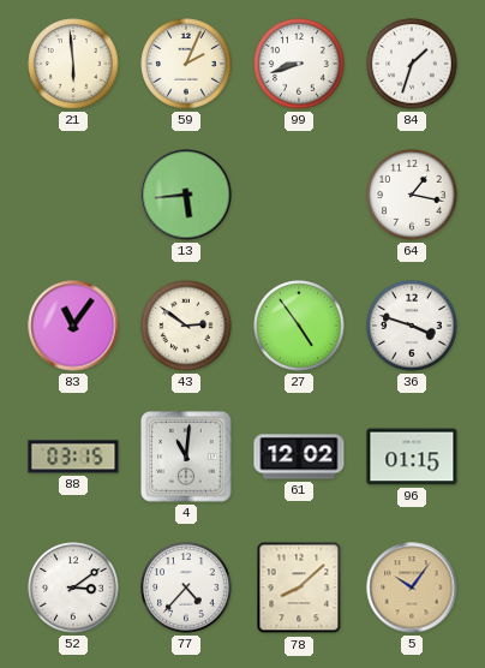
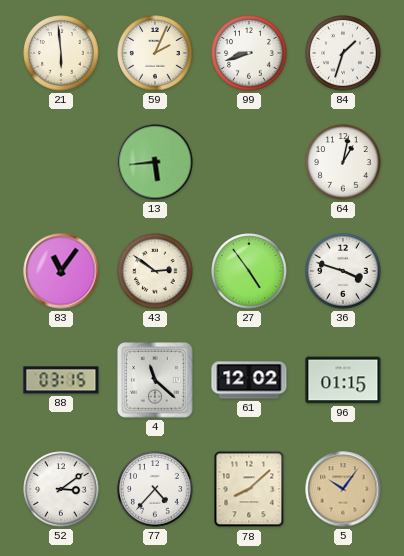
64: 1:17 -> 1:02 (343, 162)
4: 11:01 -> 11:22 (155, 380)
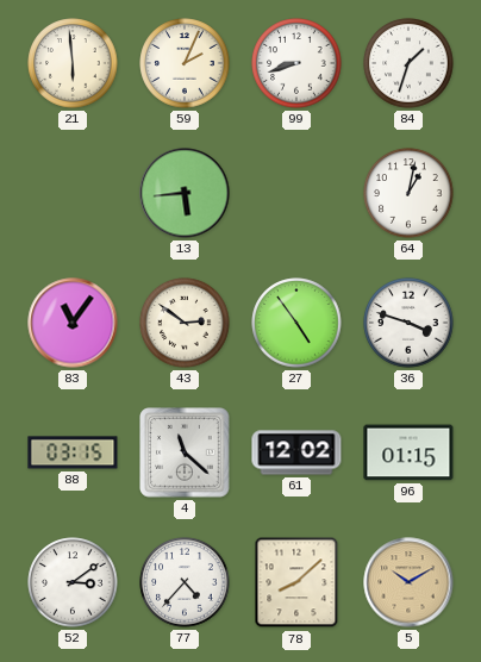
5: 10:06 -> 10:10 (408, 582)
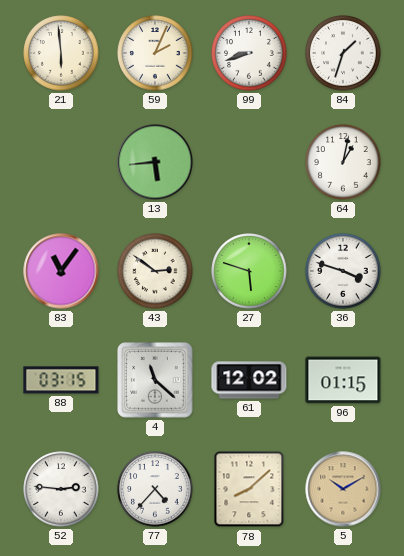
27: 4:54 -> 5:48 (249, 271)
52: 3:09 -> 2:46 (61, 489)
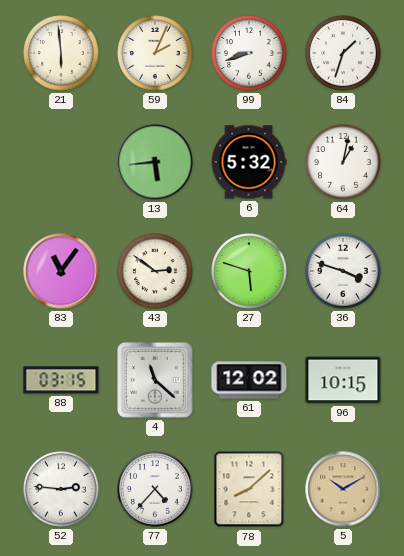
6: none -> 5:32 (249, 162)
96: 01:15 -> 10:15 (343, 380)
